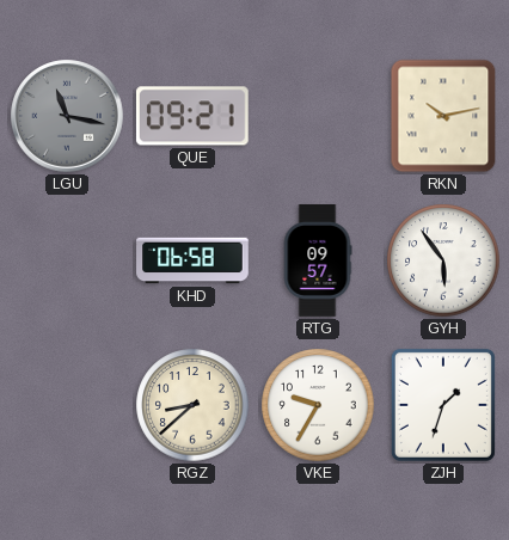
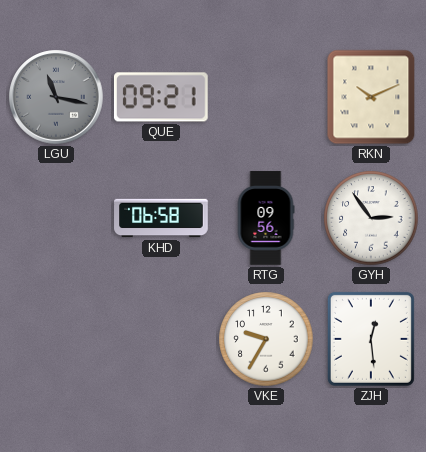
RKN: 10:13 -> 10:11 (371, 97)
RTG: 09:57 -> 09:56 (266, 218)
GYH: 5:54 -> 2:54 (371, 218)
RGZ: 8:38 -> none (192, 405)
ZJH: 1:33 -> 12:29 (371, 339)
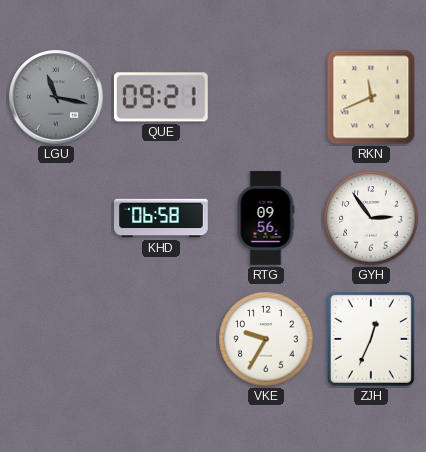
RKN: 10:11 -> 11:41 (371, 97)
ZJH: 12:29 -> 12:34 (371, 339)
